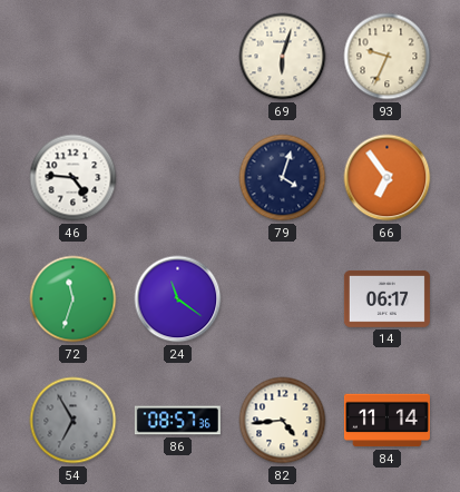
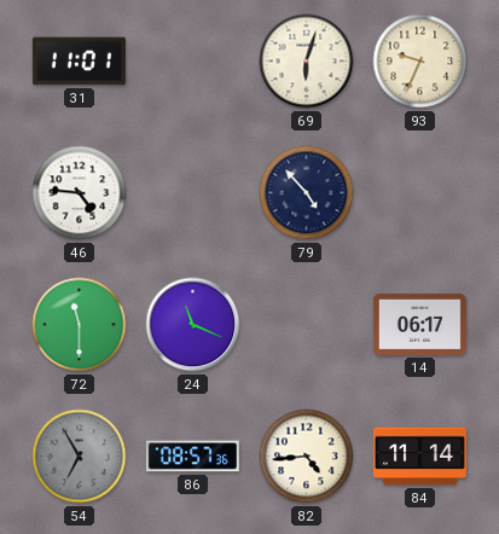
31: none -> 11:01 (79, 62)
79: 4:03 -> 4:53 (307, 193)
66: 6:54 -> none (388, 178)
72: 11:33 -> 11:30 (80, 325)
24: 11:21 -> 11:19 (193, 325)
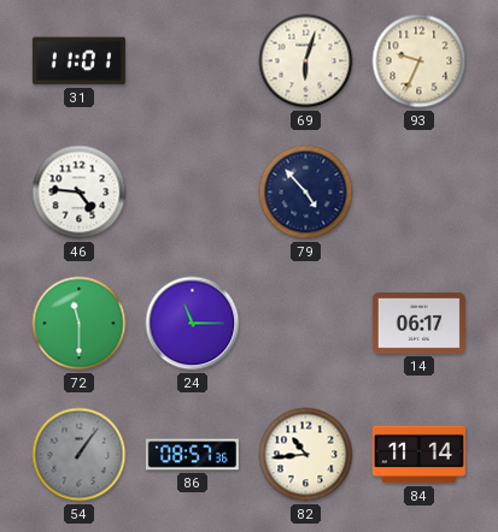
24: 11:19 -> 11:15 (193, 324)
54: 6:55 -> 1:06 (80, 455)
82: 4:44 -> 10:44 (306, 455)
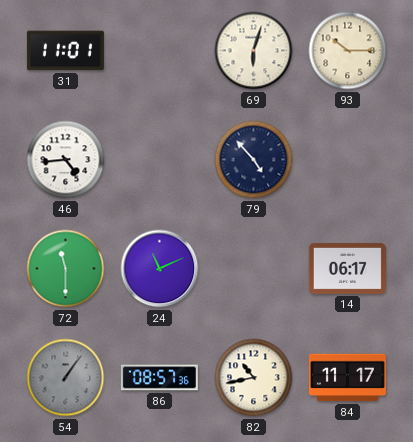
93: 9:34 -> 10:15 (348, 51)
46: 4:46 -> 4:44 (66, 160)
24: 11:15 -> 11:11 (160, 269)
82: 10:44 -> 10:43 (254, 378)
84: 11:14 -> 11:17 (347, 378)
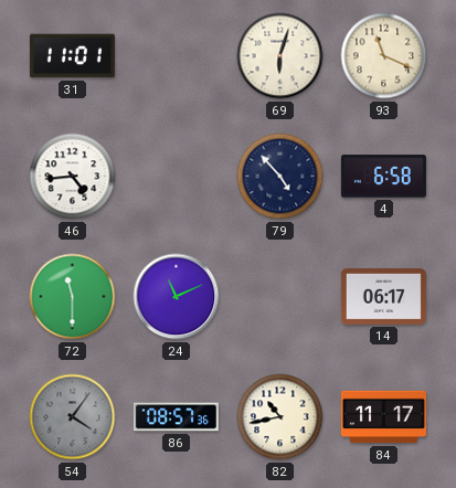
93: 10:15 -> 11:19 (384, 56)
4: none -> 6:58 (383, 177)
54: 1:06 -> 4:06 (73, 417)
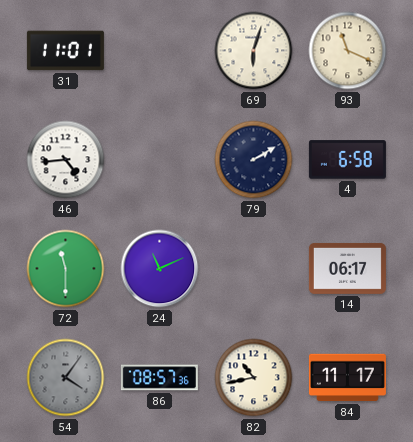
79: 4:53 -> 2:10 (254, 160)
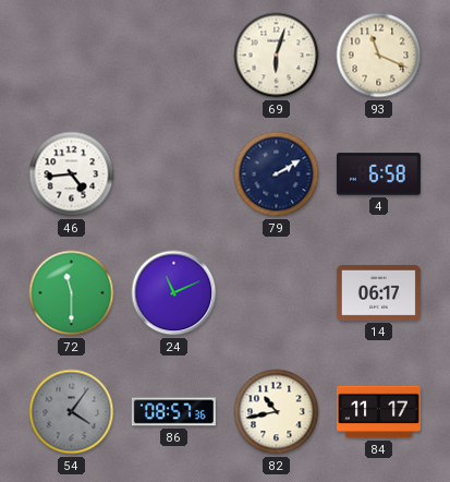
31: 11:01 -> none (65, 51)
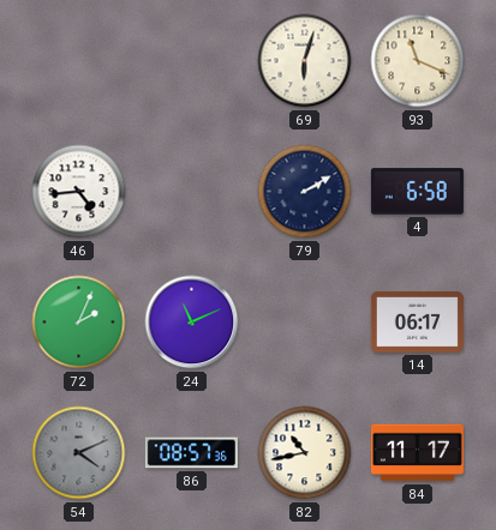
72: 11:30 -> 2:04 (79, 323)
54: 4:06 -> 4:11 (79, 453)
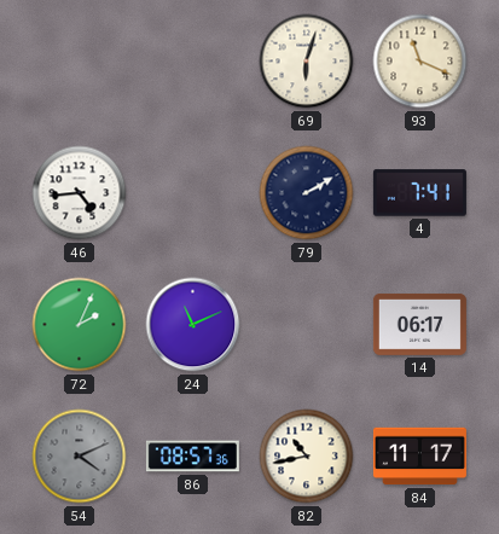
4: 6:58 -> 7:41 (419, 193)
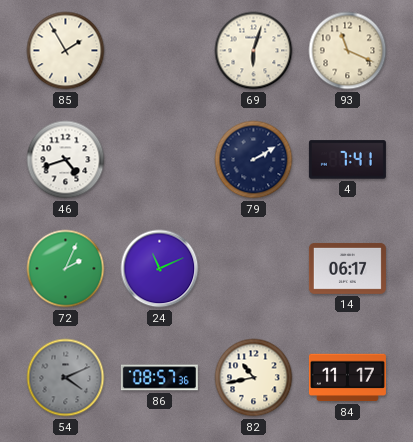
85: none -> 1:55 (66, 51)
46: 4:44 -> 4:42 (66, 160)
